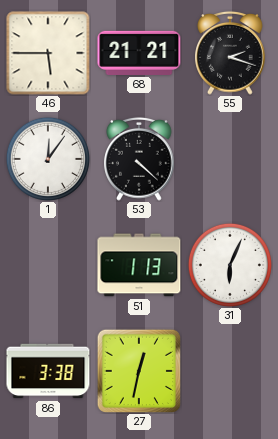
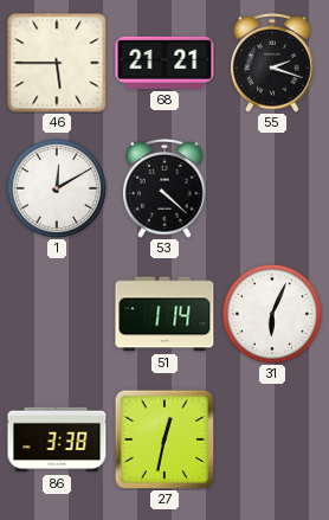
1: 12:06 -> 12:10 (57, 188)
51: 1:13 -> 1:14 (164, 314)
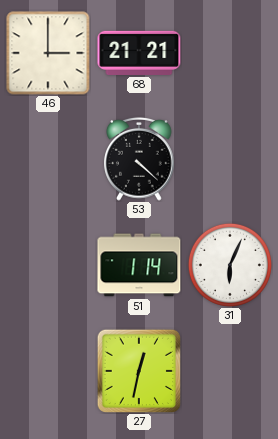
46: 5:45 -> 3:00 (48, 53)
55: 2:18 -> none (272, 63)
1: 12:10 -> none (57, 188)
86: 3:38 -> none (57, 439)
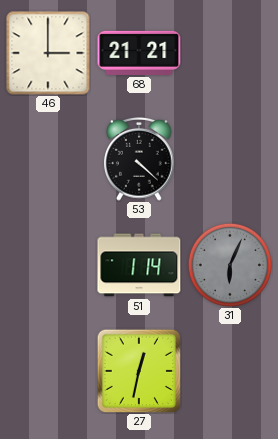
31 dial: white -> grey (230, 265)
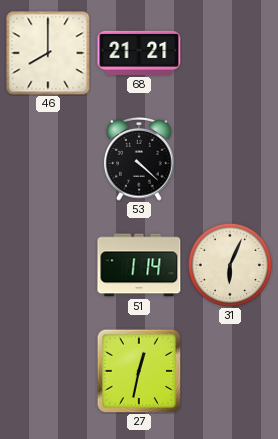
46: 3:00 -> 8:00 (48, 53)
31 dial: grey -> cream (230, 265)
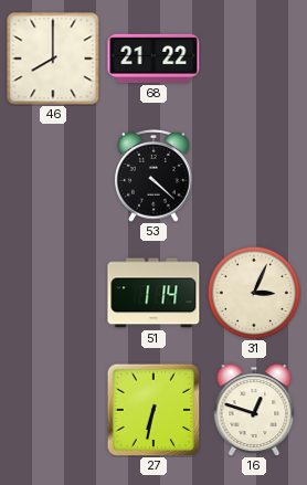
68: 21:21 -> 21:22 (153, 59)
31: 6:04 -> 3:04 (254, 293)
27: 12:32 -> 6:32 (153, 410)
16: none -> 12:48 (254, 410)
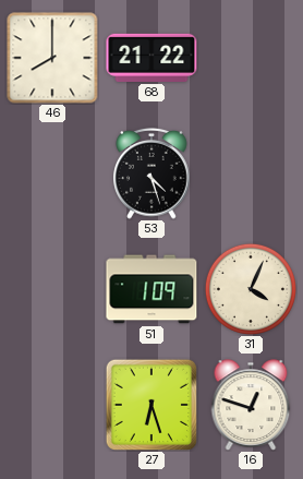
53: 4:22 -> 4:27 (152, 173)
51: 1:14 -> 1:09 (152, 289)
31: 3:04 -> 4:04 (251, 289)
27: 6:32 -> 6:27 (152, 405)
